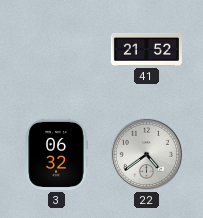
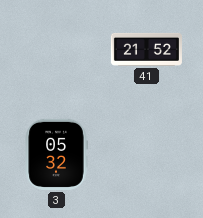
3: 06:32 -> 05:32 (56, 154)
22: 4:39 -> none (146, 154)
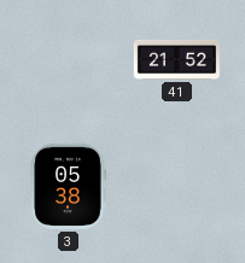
3: 05:32 -> 05:38 (68, 186)
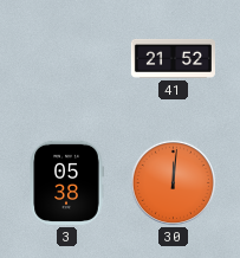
30: none -> 12:01 (173, 182)
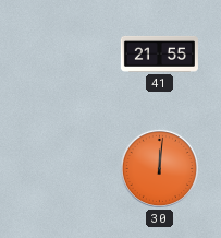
41: 21:52 -> 21:55 (159, 53)
3: 05:38 -> none (66, 182)
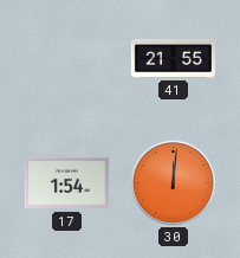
17: none -> 1:54 (66, 183)
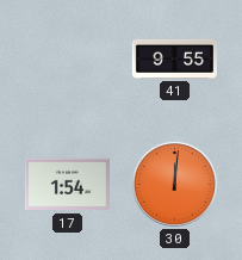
41: 21:55 -> 9:55 (174, 58)
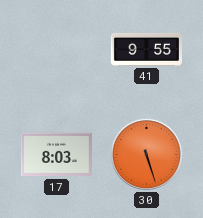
17: 1:54 -> 8:03 (56, 155)
30: 12:01 -> 5:27 (146, 154)
